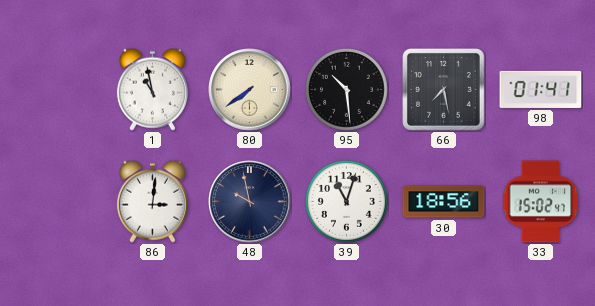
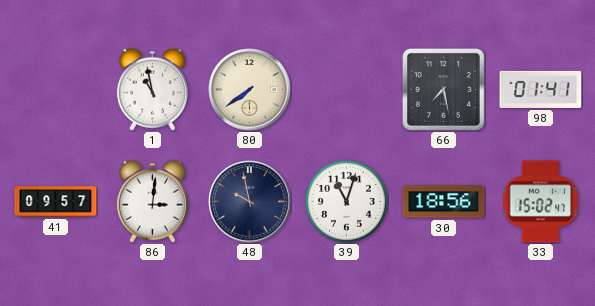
95: 10:29 -> none (347, 90)
41: none -> 09:57 (56, 202)
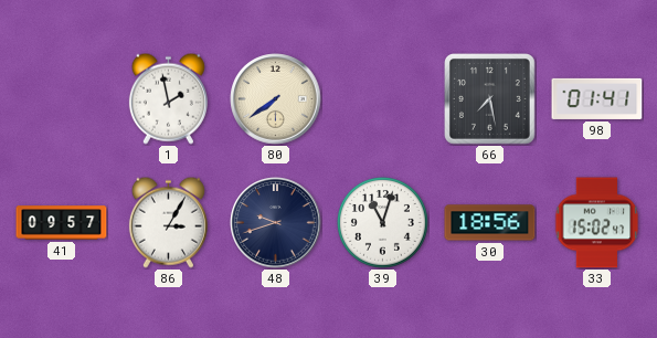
1: 10:58 -> 1:58 (168, 98)
86: 3:01 -> 3:05 (168, 222)
48: 9:58 -> 9:42 (276, 223)
